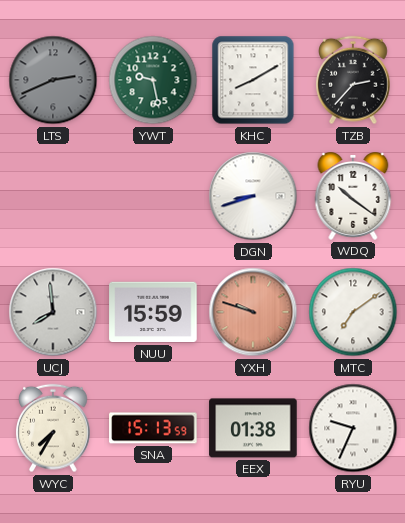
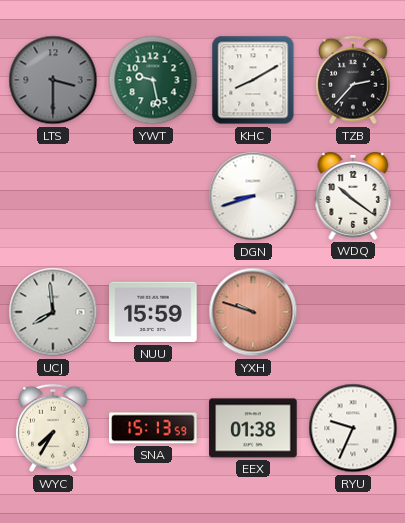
LTS: 2:41 -> 3:30 (53, 80)
MTC: 7:09 -> none (353, 312)
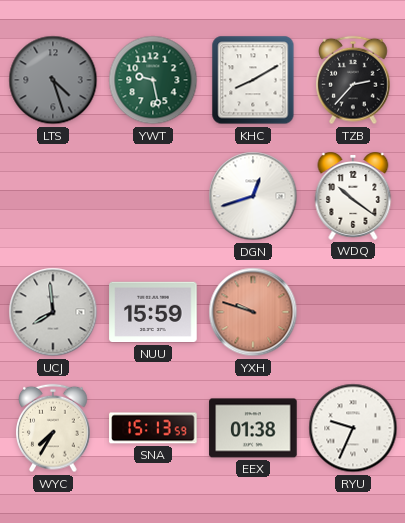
LTS: 3:30 -> 4:27 (53, 80)
DGN: 8:42 -> 12:42 (253, 196)
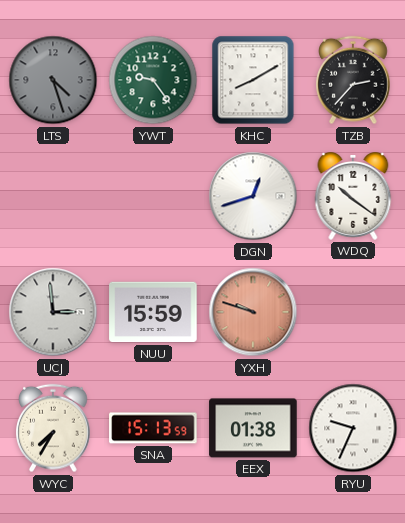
YWT: 9:28 -> 9:24 (153, 80)
UCJ: 7:59 -> 2:59 (53, 312)
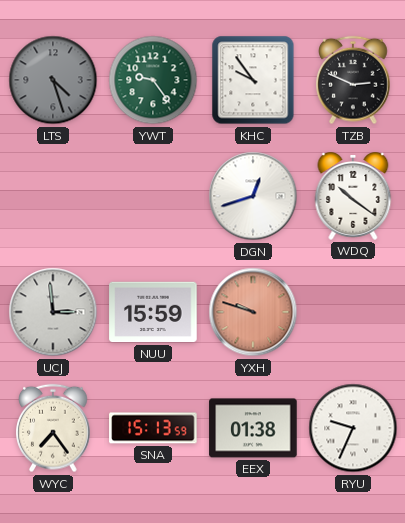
KHC: 8:10 -> 9:54 (253, 80)
TZB: 2:37 -> 2:49 (353, 80)
WYC: 7:35 -> 7:24 (53, 428)
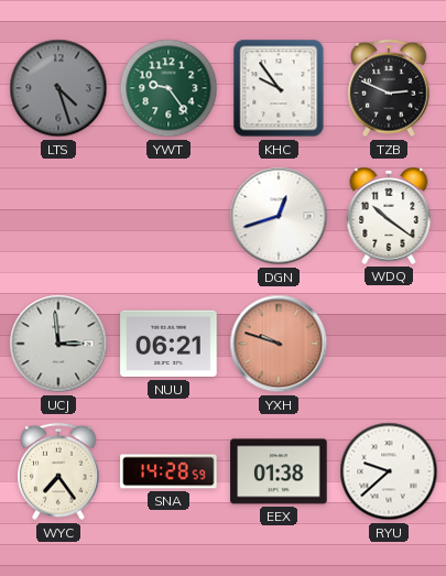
NUU: 15:59 -> 06:21 (168, 344)
SNA: 15:13 -> 14:28 (168, 471)
RYU: 9:34 -> 9:38 (389, 471)
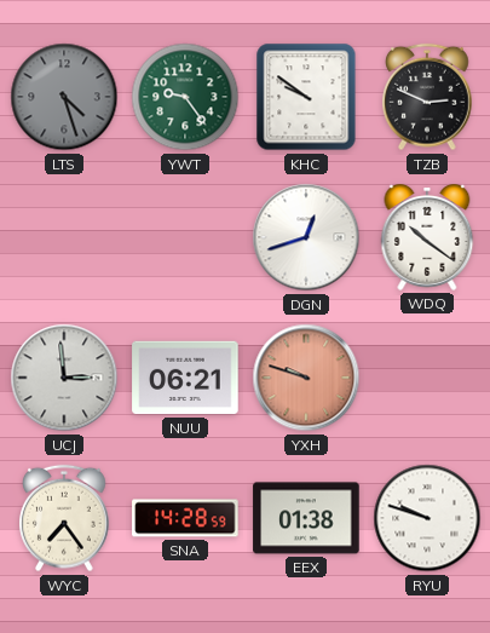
KHC: 9:54 -> 9:51 (306, 97)
RYU: 9:38 -> 9:48 (427, 518)
